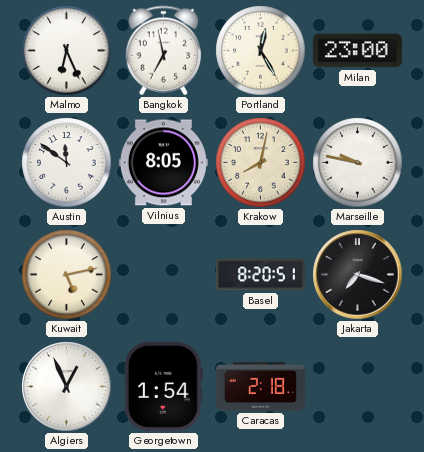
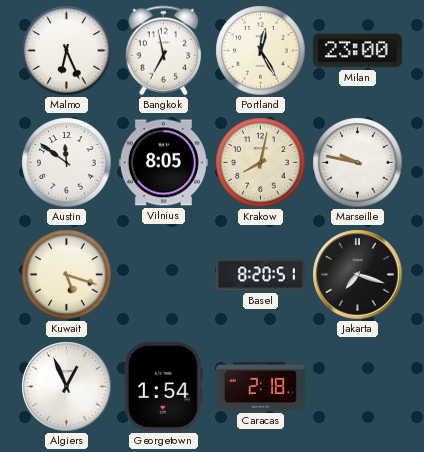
Kuwait: 5:13 -> 5:18 (67, 275)
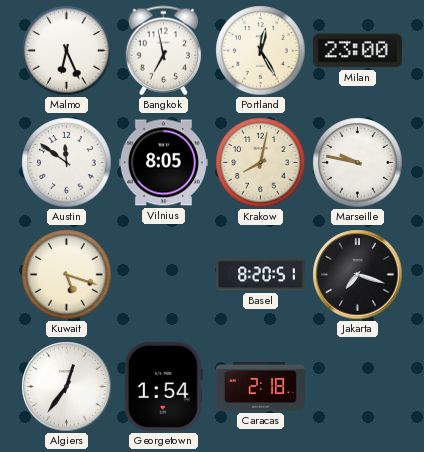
Algiers: 12:56 -> 12:36 (67, 387)
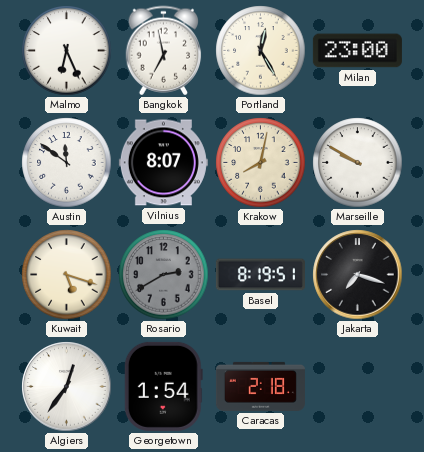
Vilnius: 8:05 -> 8:07 (163, 163)
Marseille: 9:47 -> 9:50 (358, 163)
Rosario: none -> 2:40 (164, 275)
Basel: 8:20 -> 8:19 (260, 275)
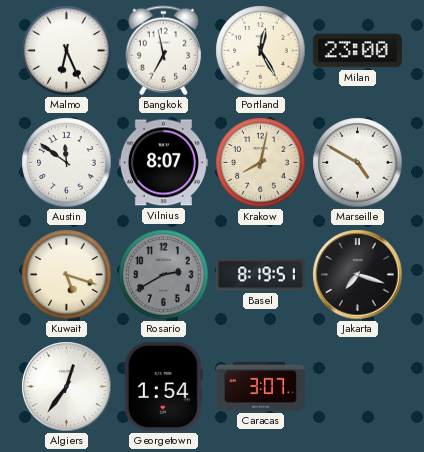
Marseille: 9:50 -> 4:50 (358, 163)
Caracas: 2:18 -> 3:07 (260, 386)
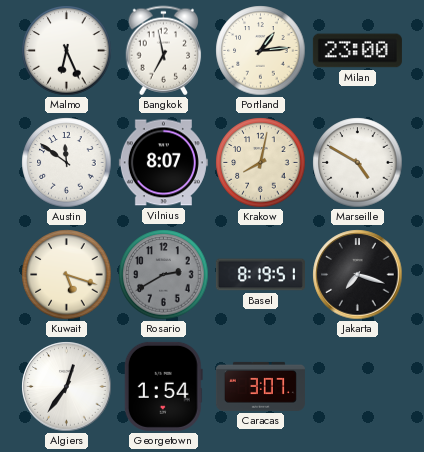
Portland: 12:25 -> 1:14 (261, 51)
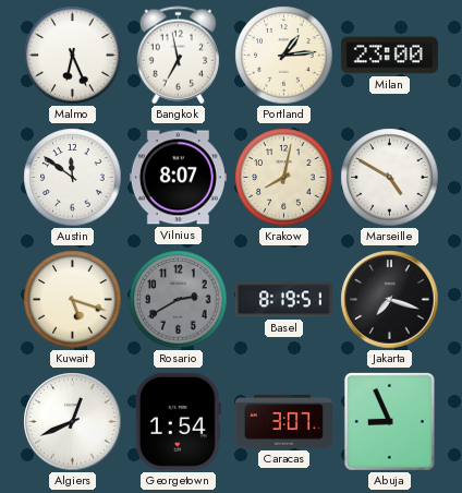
Algiers: 12:36 -> 12:41 (73, 422)
Abuja: none -> 8:56 (389, 421)
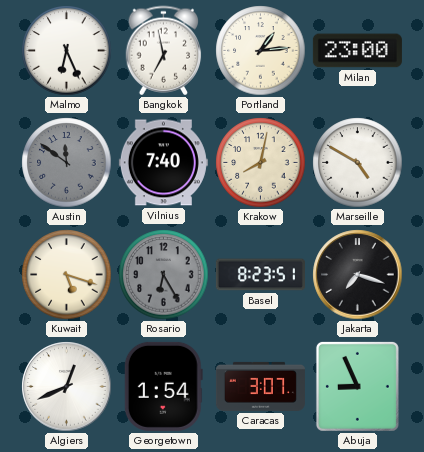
Austin dial: white -> grey (67, 163)
Vilnius: 8:07 -> 7:40 (163, 163)
Rosario: 2:40 -> 6:25 (164, 275)
Basel: 8:19 -> 8:23 (260, 275)
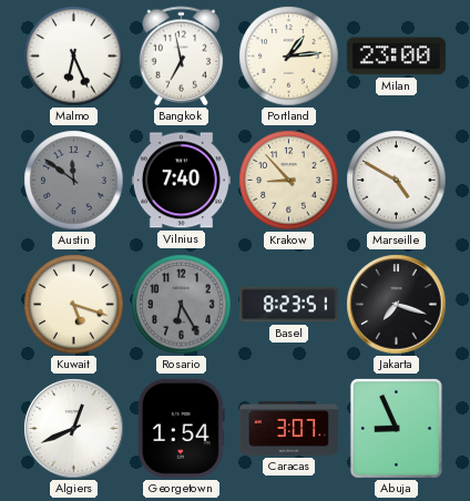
Krakow: 8:02 -> 8:53 (289, 181)
